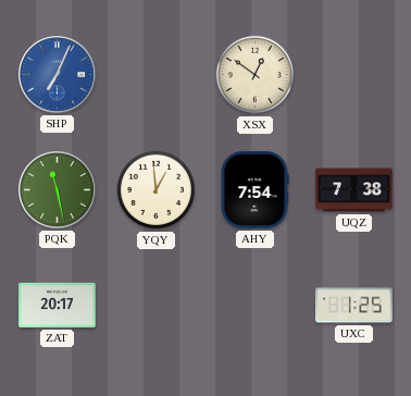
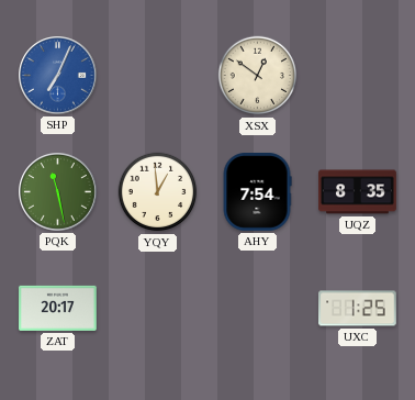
UQZ: 7:38 -> 8:35 (358, 192)
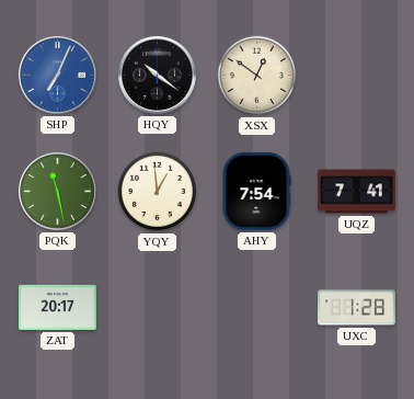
HQY: none -> 10:21 (158, 76)
UQZ: 8:35 -> 7:41 (357, 192)
UXC: 1:25 -> 1:28 (357, 308)
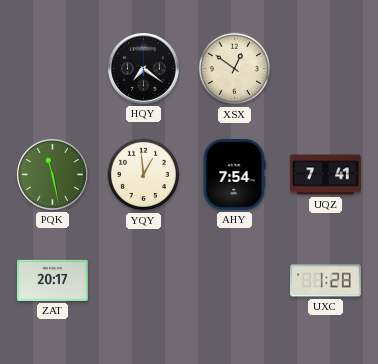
SHP: 7:04 -> none (58, 76)
HQY: 10:21 -> 7:21 (144, 69)
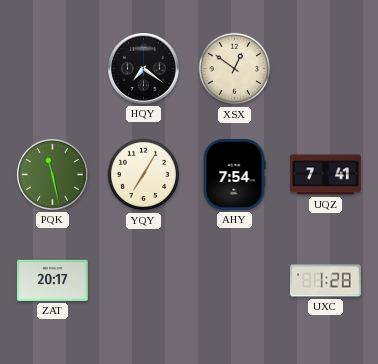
YQY: 12:59 -> 7:05 (144, 175)
